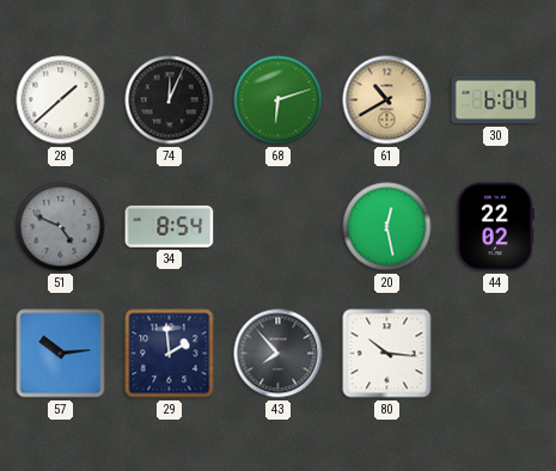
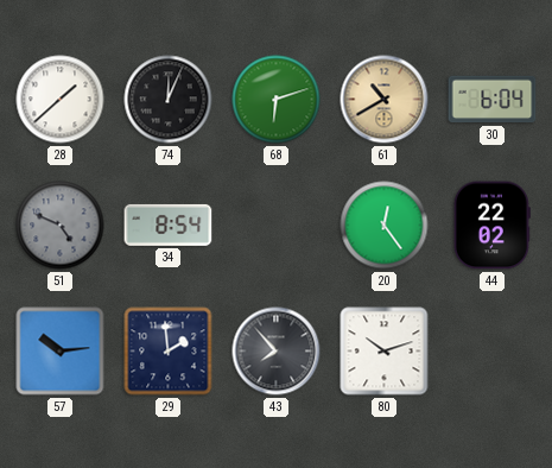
20: 12:28 -> 12:24 (385, 226)
80: 10:16 -> 10:12 (385, 352)
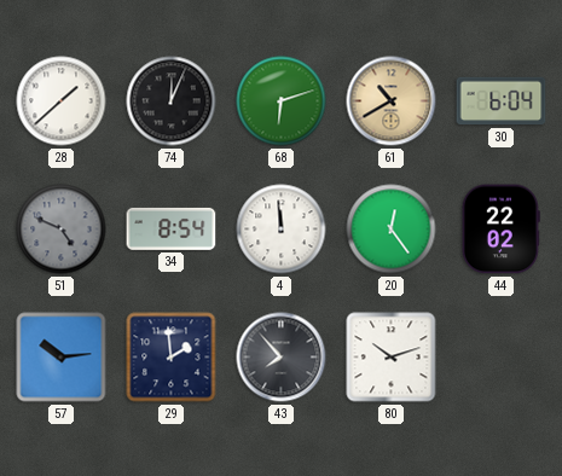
4: none -> 11:59 (282, 230)
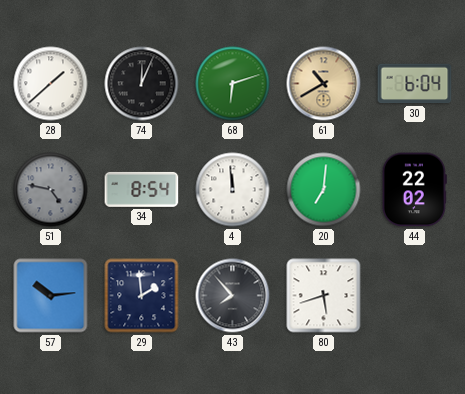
51: 4:49 -> 4:47 (51, 190)
20: 12:24 -> 7:01 (324, 190)
80: 10:12 -> 5:42 (324, 296)
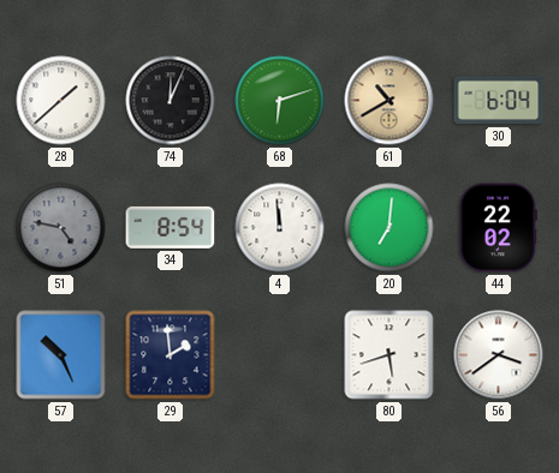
57: 10:14 -> 10:26 (61, 355)
43: 7:53 -> none (233, 296)
56: none -> 3:39 (499, 355)
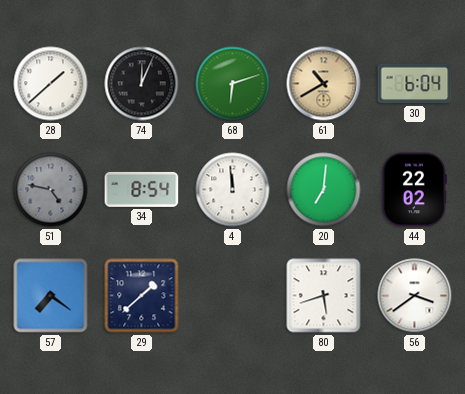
57: 10:26 -> 7:21 (51, 296)
29: 1:59 -> 1:38 (142, 296)
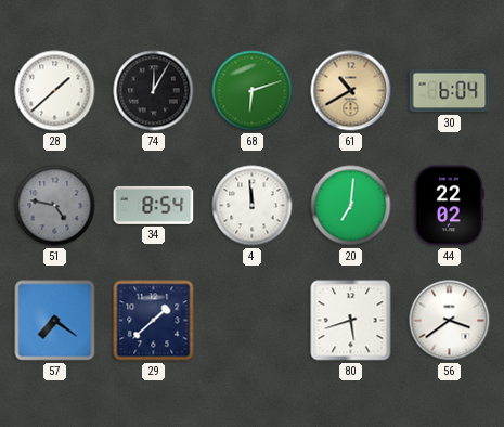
74: 12:04 -> 12:05 (154, 91)
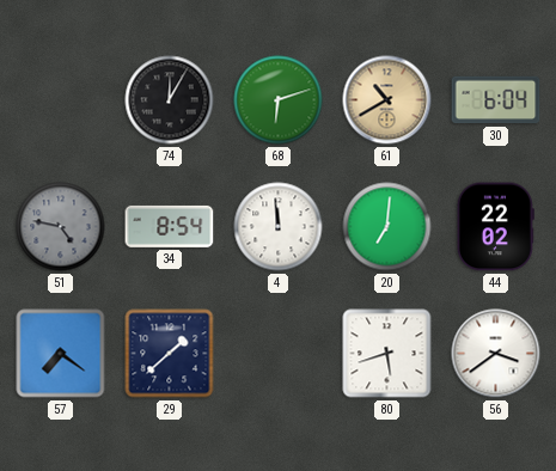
28: 1:38 -> none (55, 91)
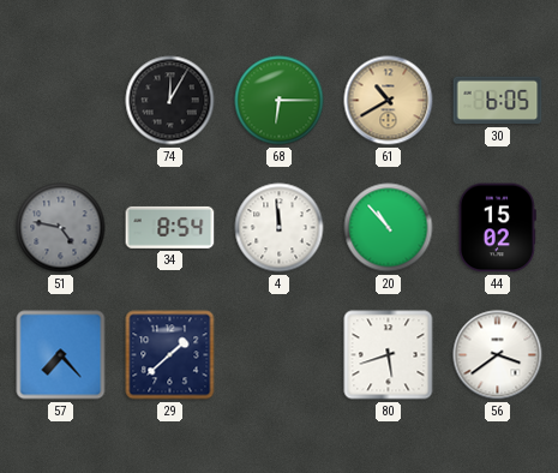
68: 6:12 -> 6:15 (280, 101)
30: 6:04 -> 6:05 (498, 101)
20: 7:01 -> 10:53 (389, 228)
44: 22:02 -> 15:02 (497, 228)
57: 7:21 -> 7:23 (61, 355)
